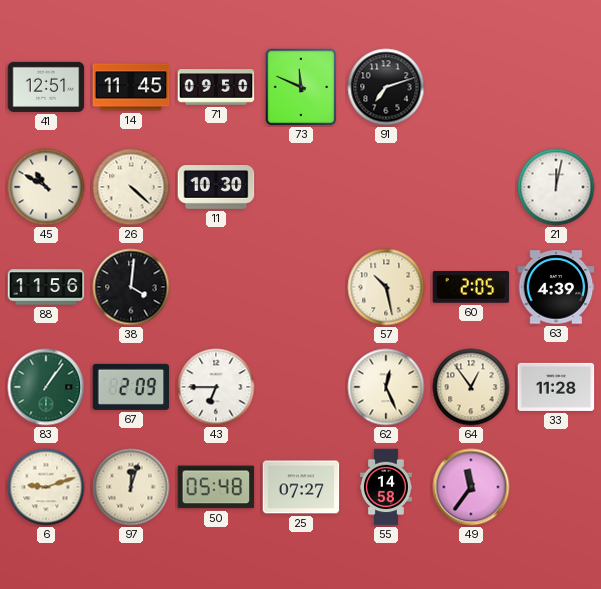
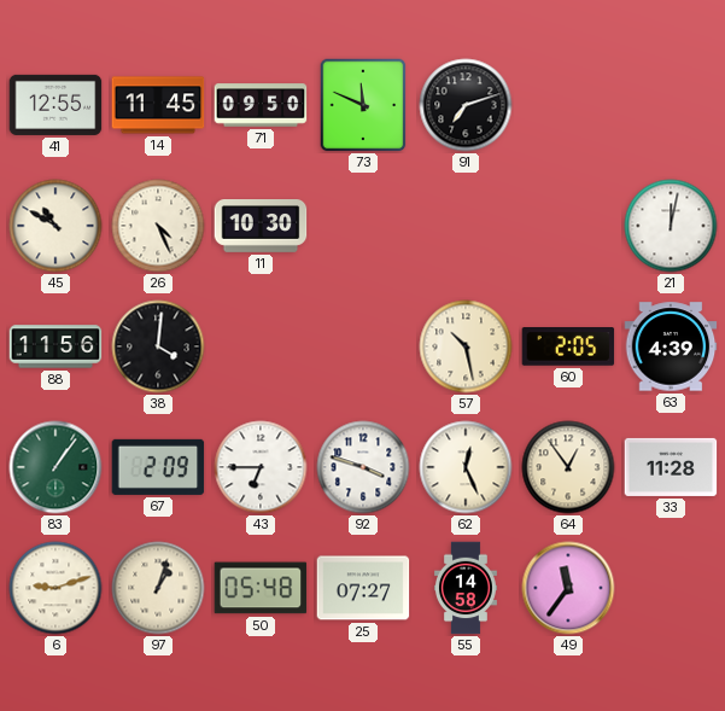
41: 12:51 -> 12:55 (55, 105)
26: 4:22 -> 4:26 (158, 226)
92: none -> 3:48 (363, 467)
97: 12:03 -> 1:03 (158, 588)
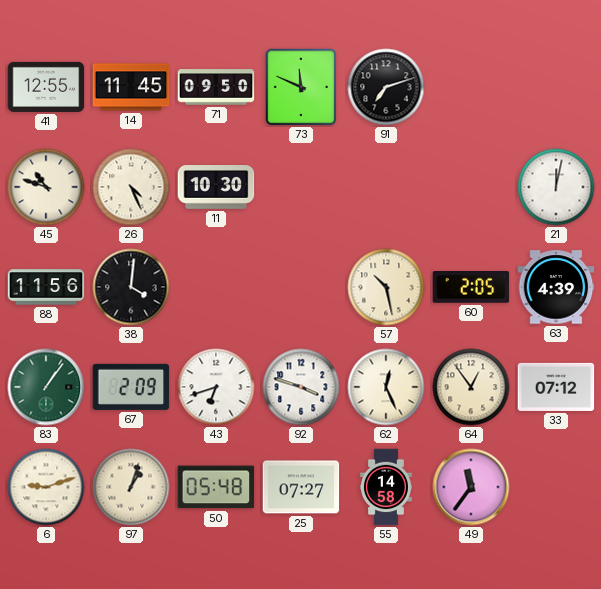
45: 10:50 -> 10:48 (46, 187)
43: 6:45 -> 6:42 (216, 387)
33: 11:28 -> 07:12 (556, 387)
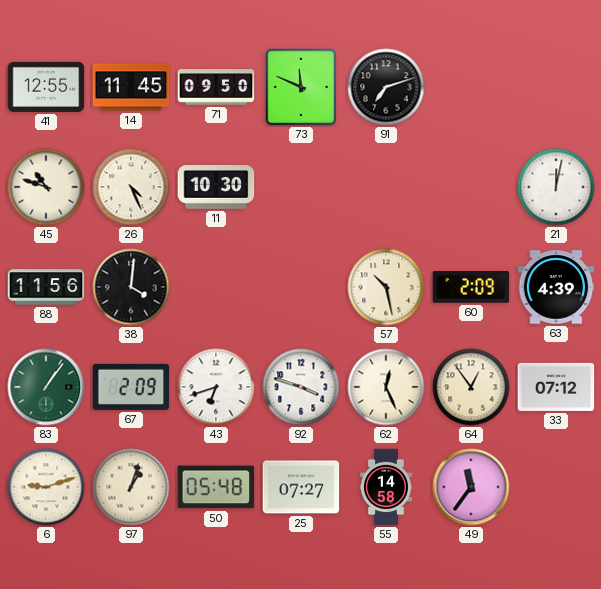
60: 2:05 -> 2:09 (471, 287)
